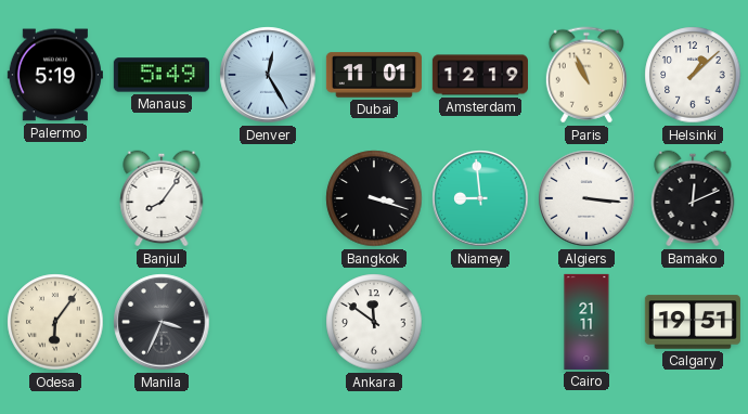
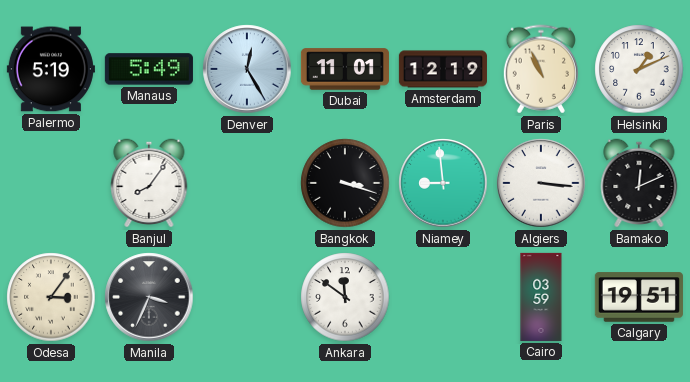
Helsinki: 1:08 -> 1:11 (639, 69)
Odesa: 6:06 -> 3:06 (51, 297)
Cairo: 21:11 -> 03:59 (541, 297)
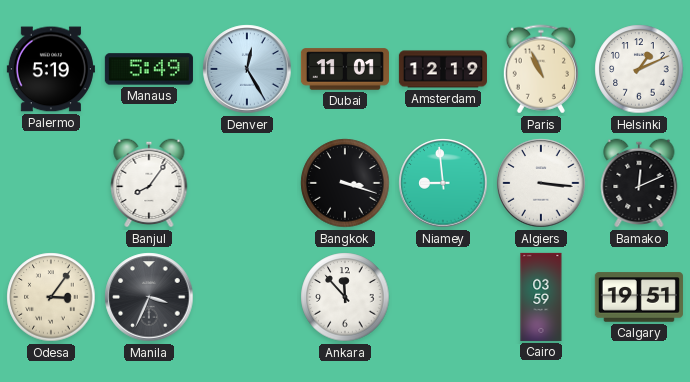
Ankara: 11:51 -> 11:53 (345, 297)
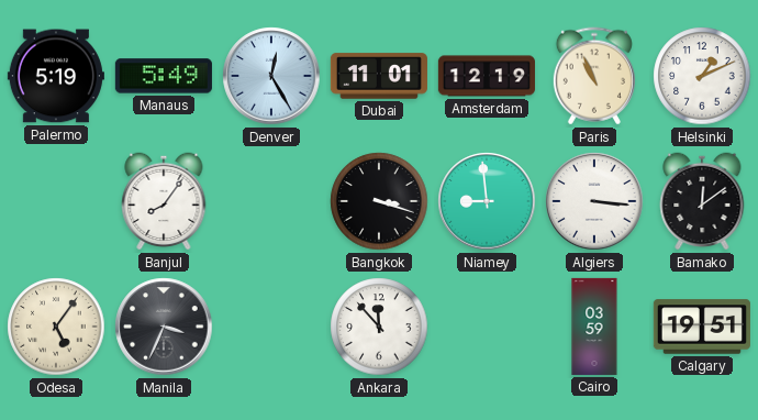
Bamako: 12:11 -> 12:09 (702, 201)
Odesa: 3:06 -> 5:06 (56, 327)
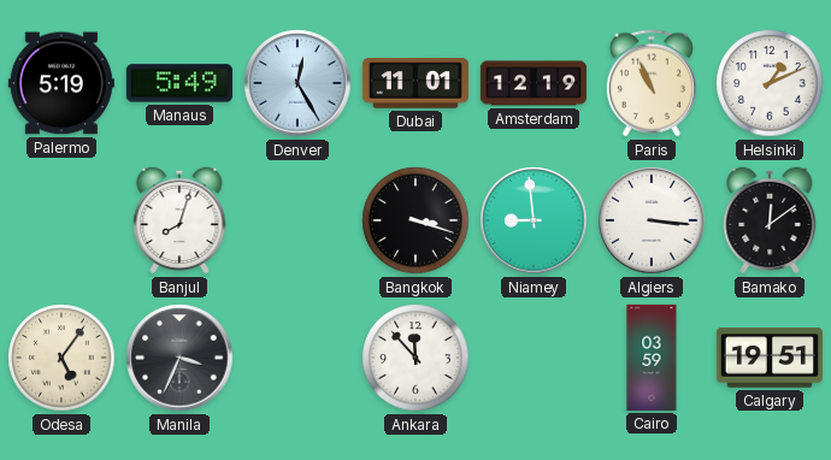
Banjul: 8:06 -> 8:03 (179, 220)
